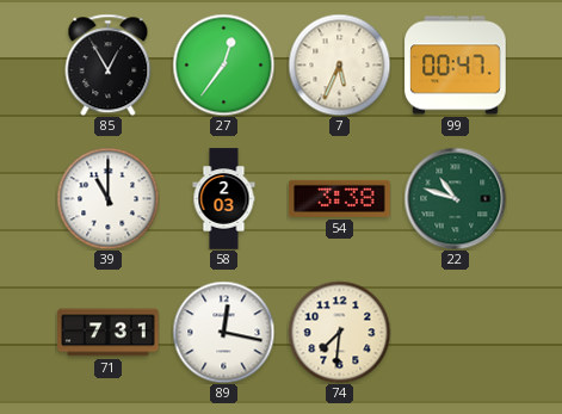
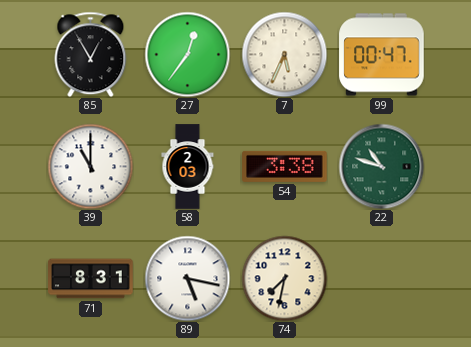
71: 7:31 -> 8:31 (91, 279)
89: 12:17 -> 5:17 (187, 278)
74: 7:31 -> 7:32 (284, 278)
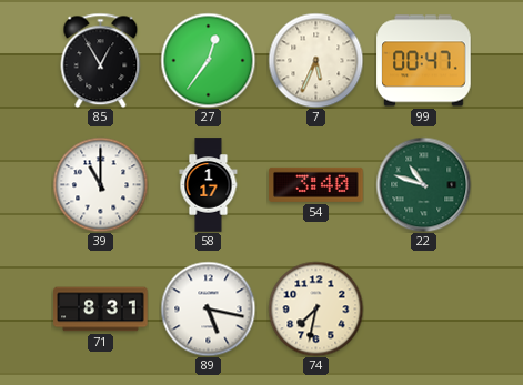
58: 2:03 -> 1:17 (209, 185)
54: 3:38 -> 3:40 (316, 184)
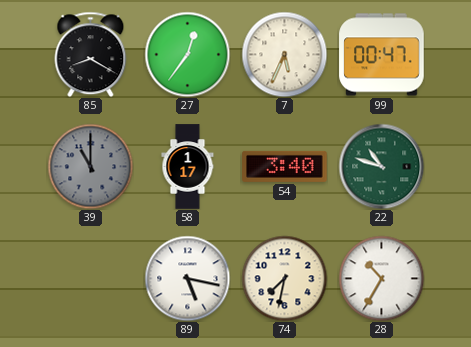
85: 12:55 -> 8:20 (91, 54)
39 dial: white -> grey (90, 166)
71: 8:31 -> none (101, 310)
28: none -> 10:35 (381, 278)
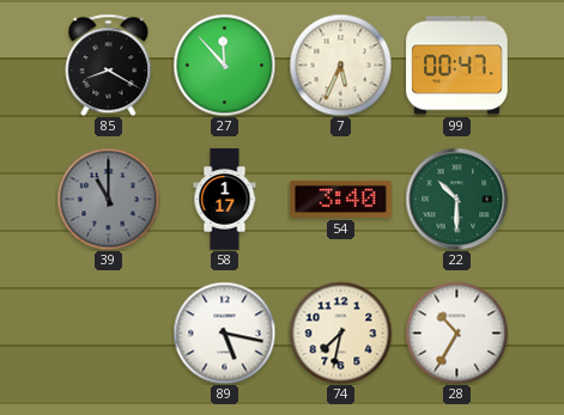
27: 12:36 -> 11:53 (224, 65)
22: 10:48 -> 10:30 (456, 199)
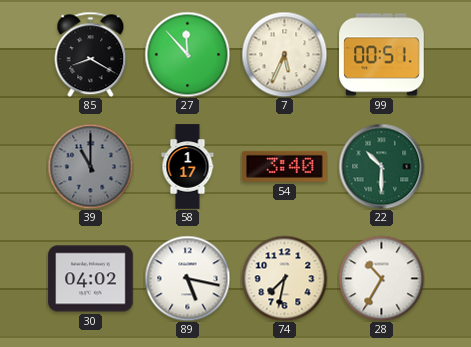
99: 00:47 -> 00:51 (382, 55)
30: none -> 04:02 (91, 279)
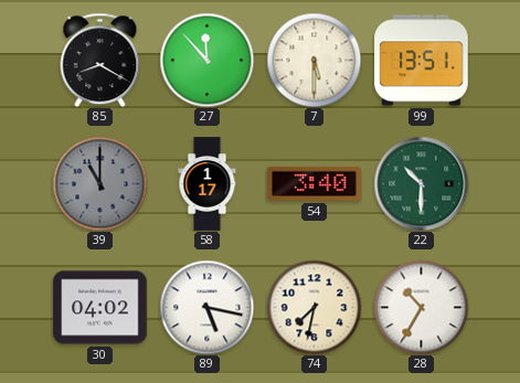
7: 5:34 -> 5:30 (314, 60)
99: 00:51 -> 13:51 (422, 61)
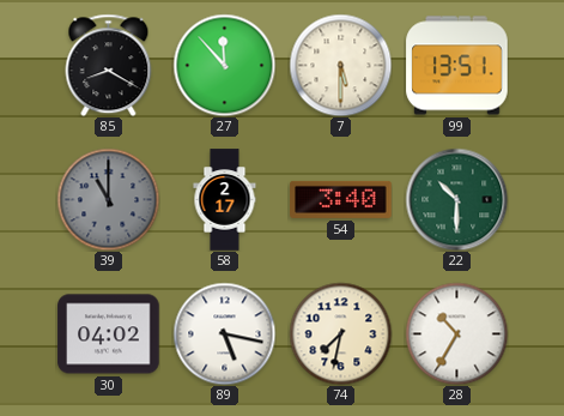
58: 1:17 -> 2:17 (225, 200)
